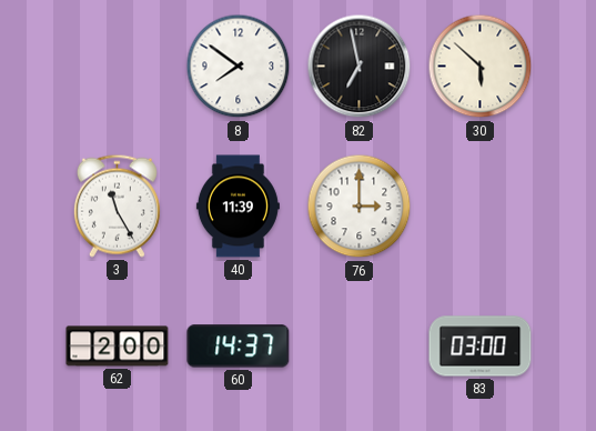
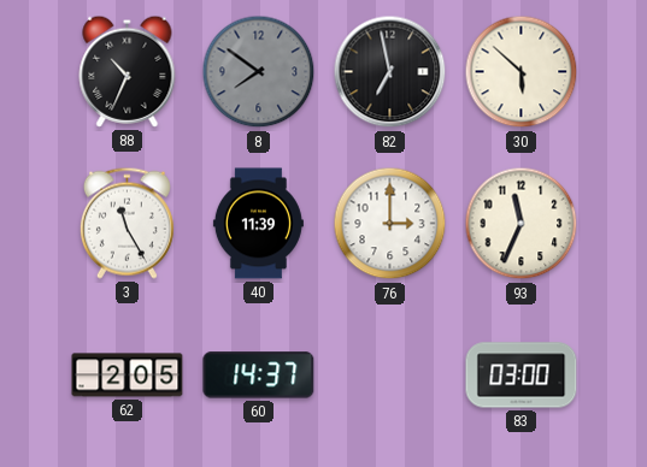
88: none -> 10:34 (128, 71)
8 dial: white -> grey (259, 72)
93: none -> 11:34 (522, 224)
62: 2:00 -> 2:05 (128, 376)
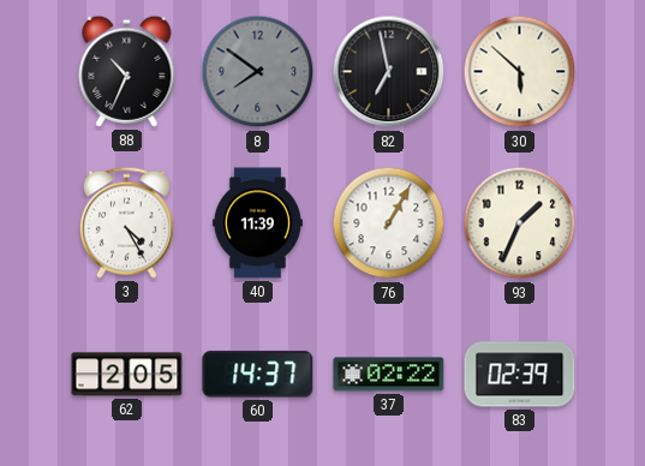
3: 11:25 -> 4:25 (126, 222)
76: 3:00 -> 1:05 (389, 223)
93: 11:34 -> 1:34 (520, 223)
37: none -> 02:22 (389, 375)
83: 03:00 -> 02:39 (520, 375)
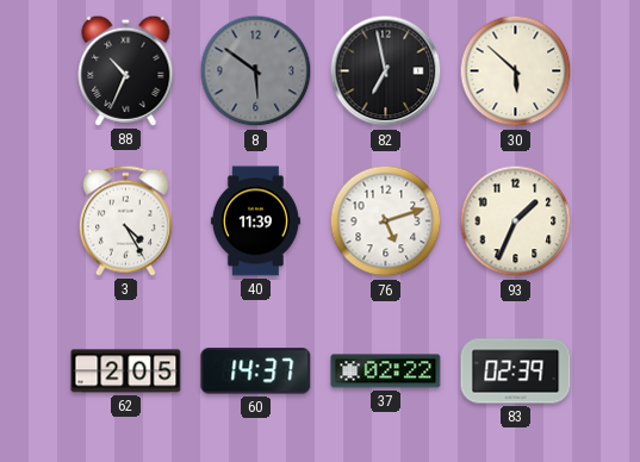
8: 7:51 -> 5:51 (256, 71)
76: 1:05 -> 5:12 (386, 221)
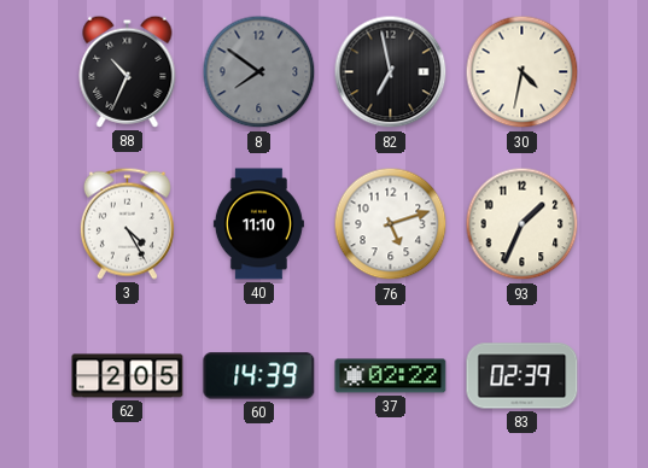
8: 5:51 -> 7:51 (259, 72)
30: 5:52 -> 4:32 (523, 72)
40: 11:39 -> 11:10 (258, 224)
60: 14:37 -> 14:39 (259, 376)
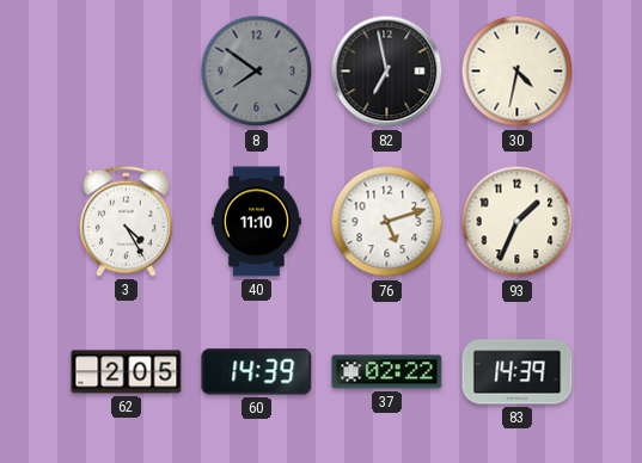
88: 10:34 -> none (128, 71)
83: 02:39 -> 14:39 (518, 372)
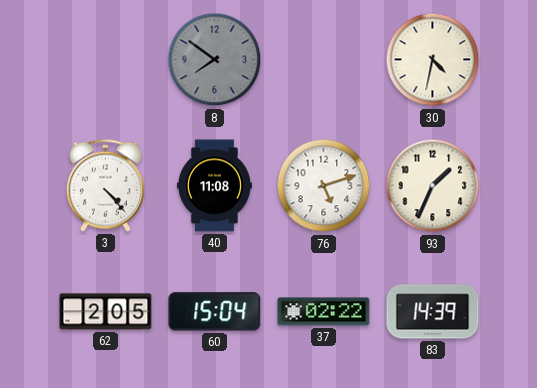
82: 6:58 -> none (387, 72)
3: 4:25 -> 4:23 (105, 185)
40: 11:10 -> 11:08 (214, 186)
60: 14:39 -> 15:04 (215, 312)
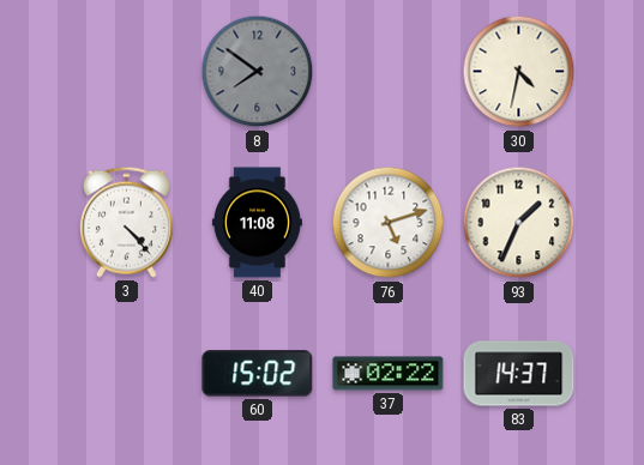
62: 2:05 -> none (106, 312)
60: 15:04 -> 15:02 (258, 374)
83: 14:39 -> 14:37 (519, 374)
